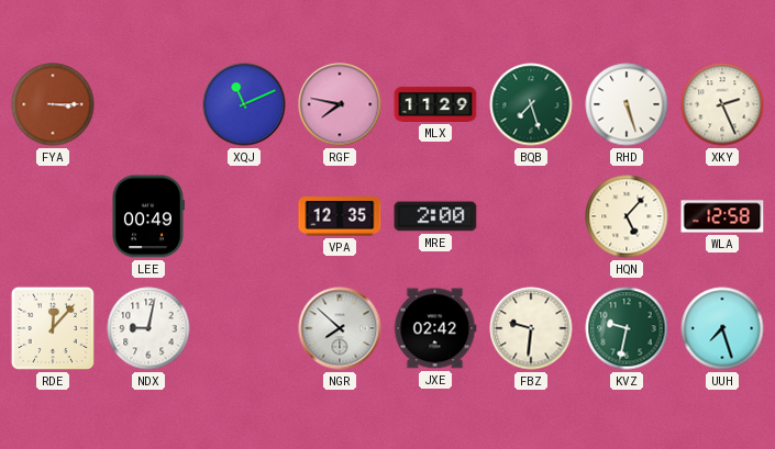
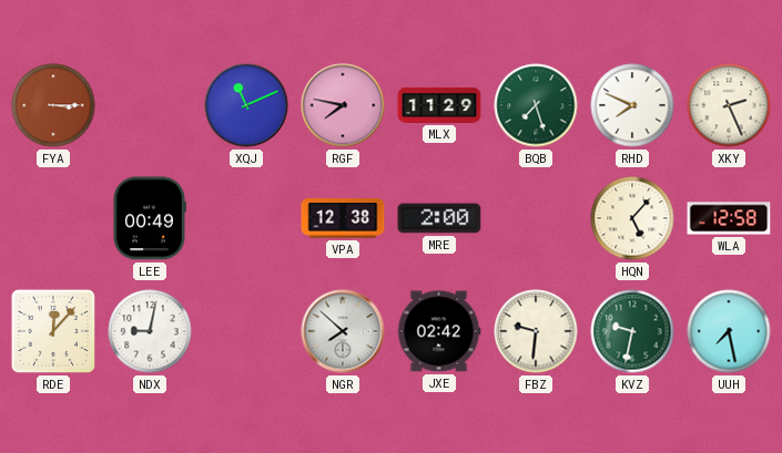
RHD: 5:27 -> 7:49 (632, 105)
VPA: 12:35 -> 12:38 (343, 218)
UUH: 7:27 -> 7:28 (729, 331)
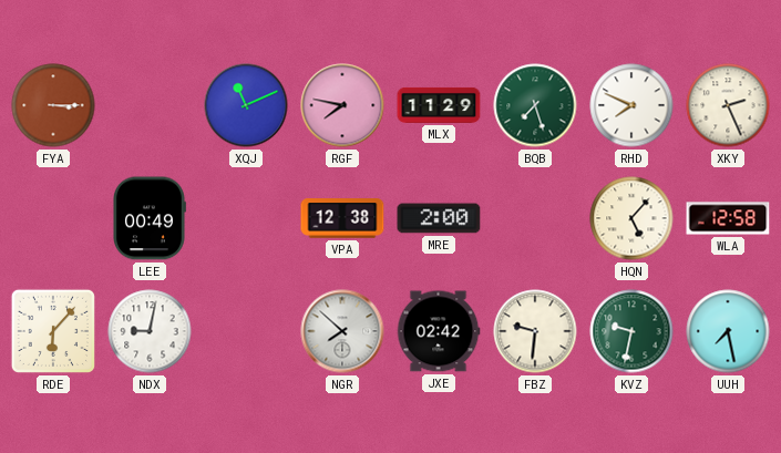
RDE: 12:07 -> 6:07 (53, 331)
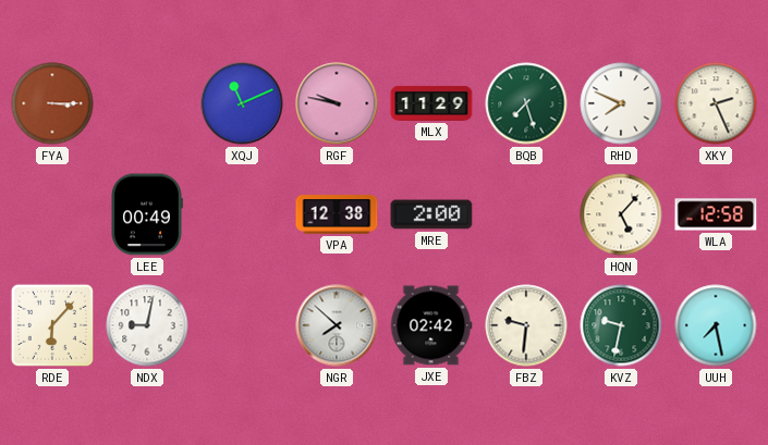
RGF: 7:47 -> 9:47 (337, 103)
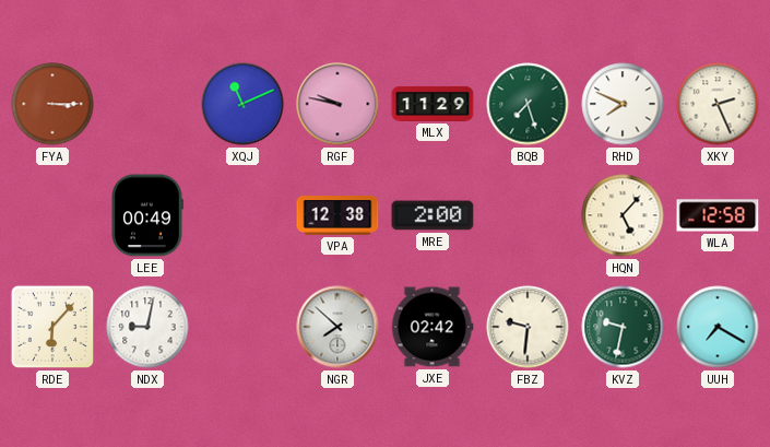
UUH: 7:28 -> 7:20 (718, 327)
